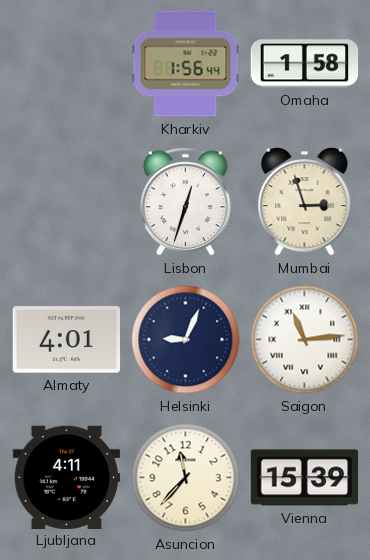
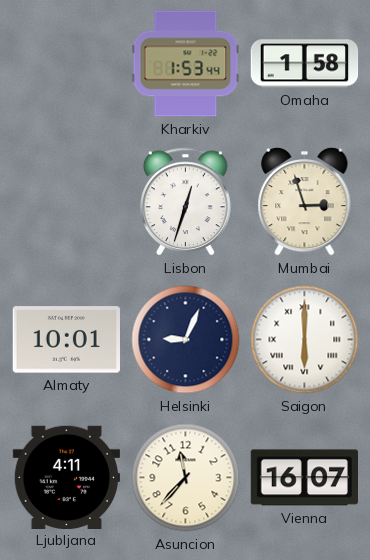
Kharkiv: 1:56 -> 1:53 (186, 64)
Almaty: 4:01 -> 10:01 (66, 340)
Saigon: 11:14 -> 6:00 (305, 340)
Vienna: 15:39 -> 16:07 (304, 478)
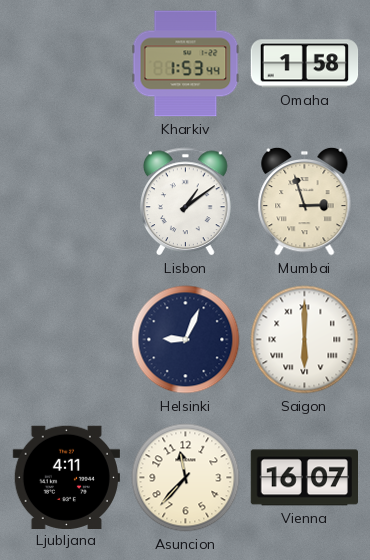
Lisbon: 12:33 -> 1:09 (186, 202)
Almaty: 10:01 -> none (66, 340)
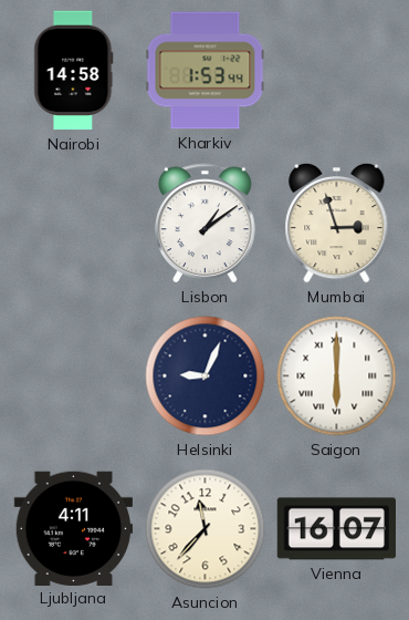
Nairobi: none -> 14:58 (74, 71)
Omaha: 1:58 -> none (305, 64)
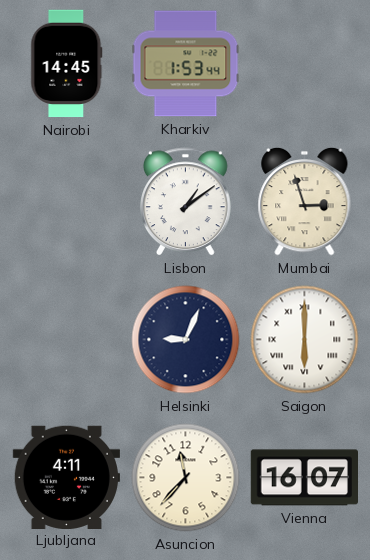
Nairobi: 14:58 -> 14:45 (67, 64)
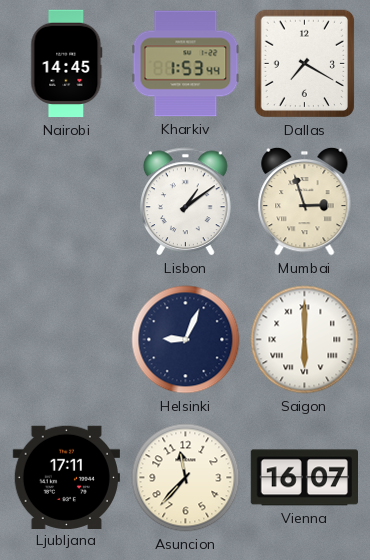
Dallas: none -> 7:20 (305, 64)
Ljubljana: 4:11 -> 17:11 (66, 477)
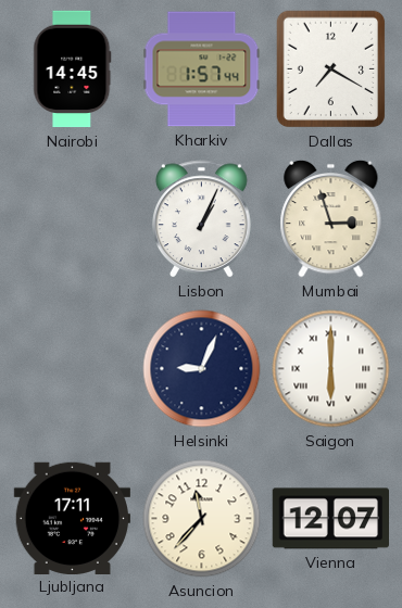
Kharkiv: 1:53 -> 1:57 (202, 69)
Lisbon: 1:09 -> 1:04 (202, 219)
Vienna: 16:07 -> 12:07 (330, 519)
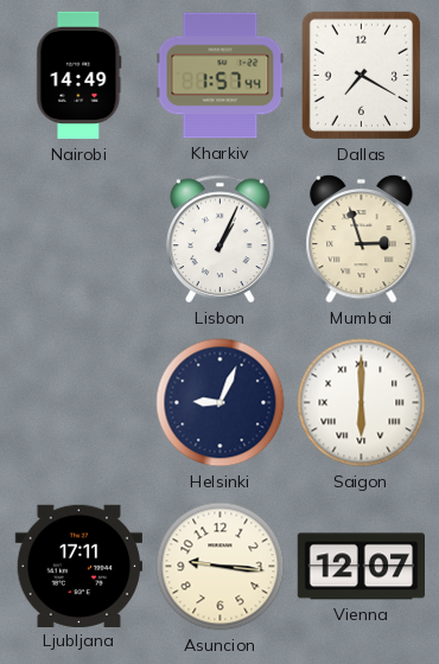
Nairobi: 14:45 -> 14:49 (79, 76)
Asuncion: 11:37 -> 9:16 (221, 567)
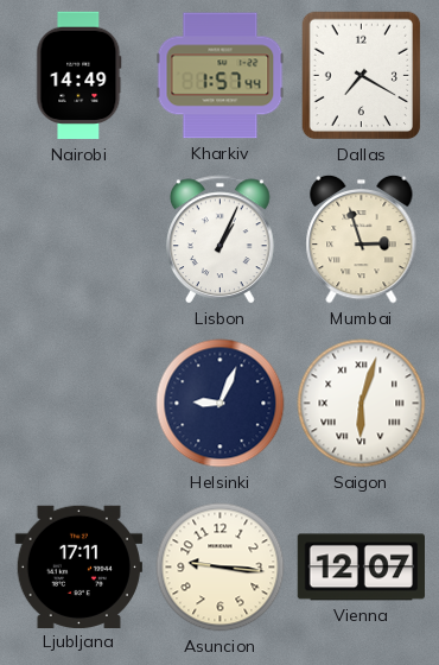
Saigon: 6:00 -> 6:03 (362, 404)
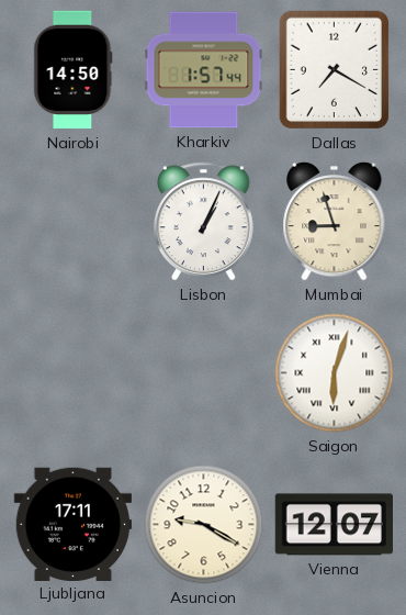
Nairobi: 14:49 -> 14:50 (74, 70)
Mumbai: 2:57 -> 8:57 (335, 221)
Helsinki: 9:04 -> none (221, 404)
Asuncion: 9:16 -> 9:20 (204, 525)
